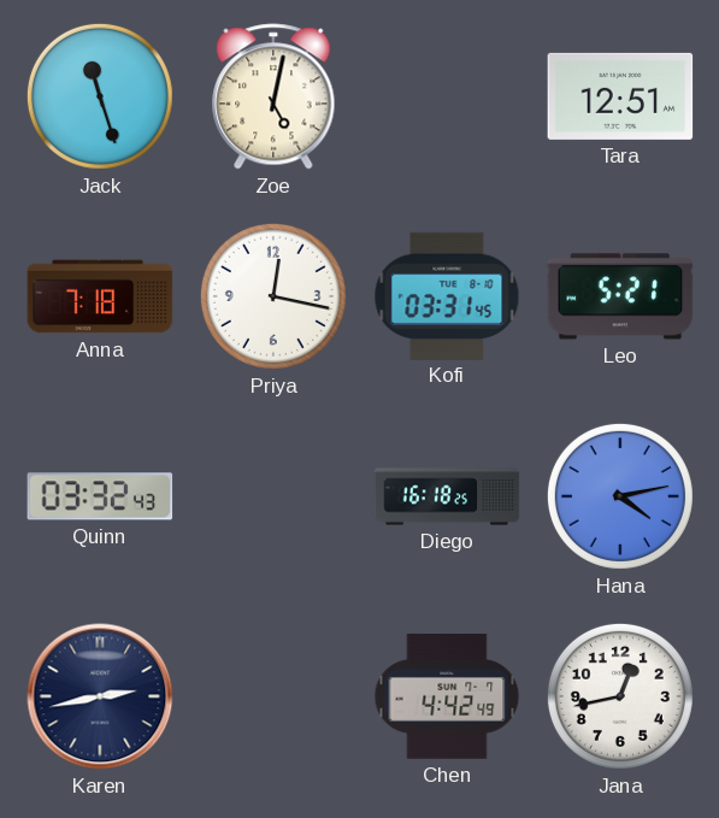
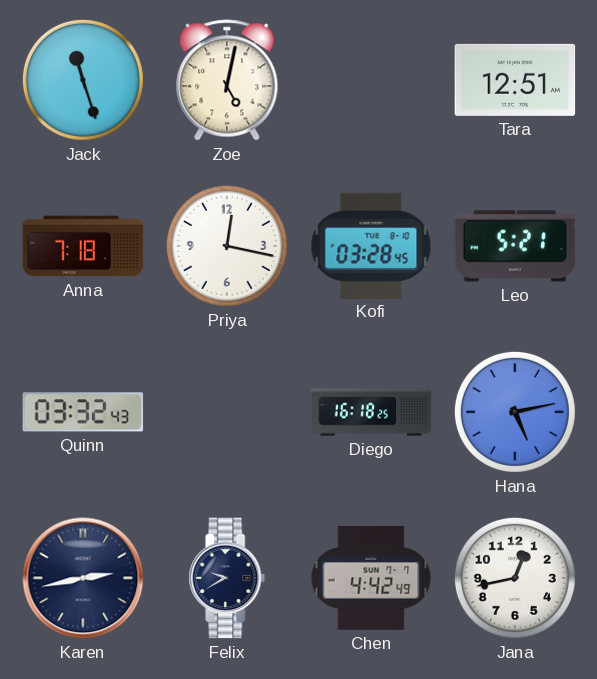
Kofi: 03:31 -> 03:28 (371, 245)
Hana: 4:13 -> 5:13 (515, 412)
Felix: none -> 9:40 (227, 578)
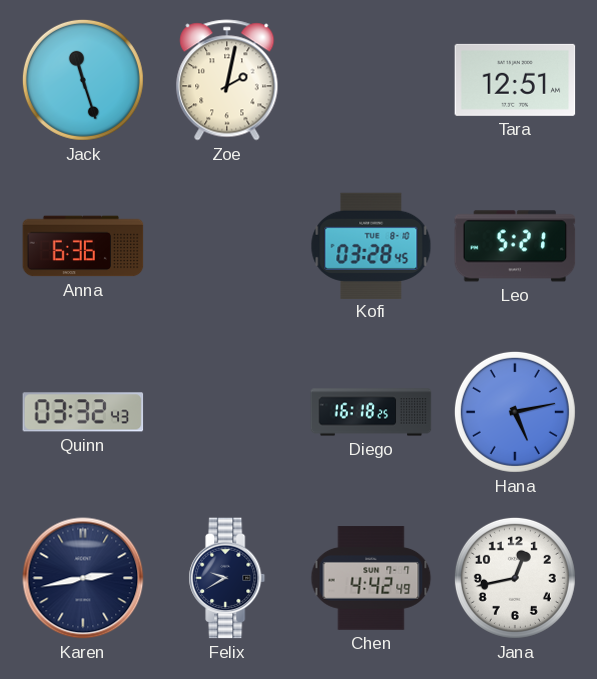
Zoe: 5:02 -> 2:02 (227, 80)
Anna: 7:18 -> 6:36 (83, 246)
Priya: 12:17 -> none (227, 246)
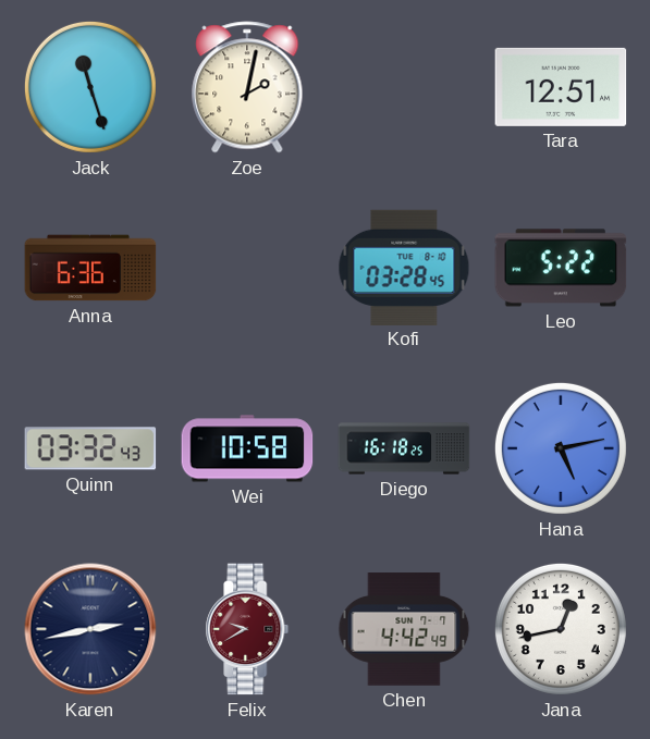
Leo: 5:21 -> 5:22 (561, 268)
Wei: none -> 10:58 (247, 448)
Felix dial: navy -> burgundy (247, 629)
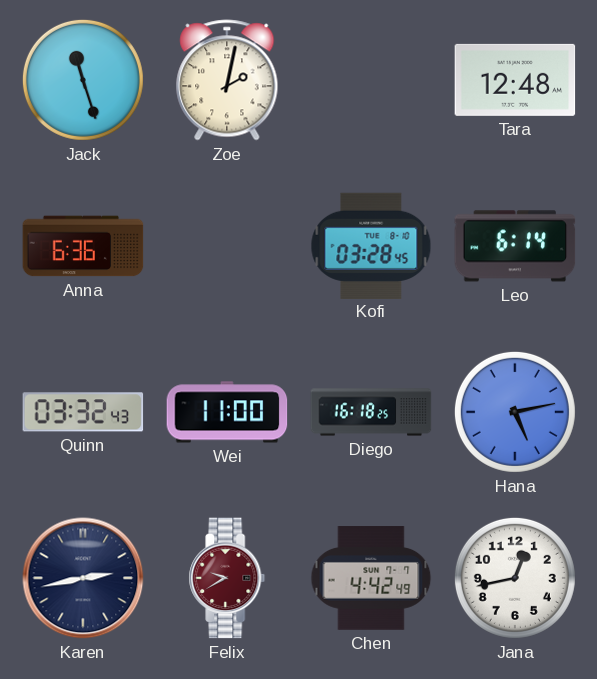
Tara: 12:51 -> 12:48 (515, 80)
Leo: 5:22 -> 6:14 (515, 246)
Wei: 10:58 -> 11:00 (227, 412)
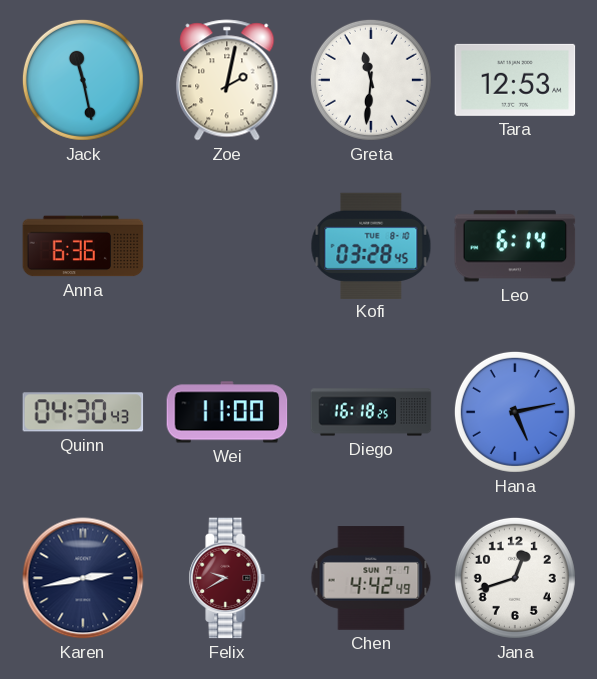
Jack: 11:27 -> 11:28 (83, 80)
Greta: none -> 11:31 (371, 80)
Tara: 12:48 -> 12:53 (515, 80)
Quinn: 03:32 -> 04:30 (83, 412)
Jana: 12:43 -> 12:42 (515, 578)
